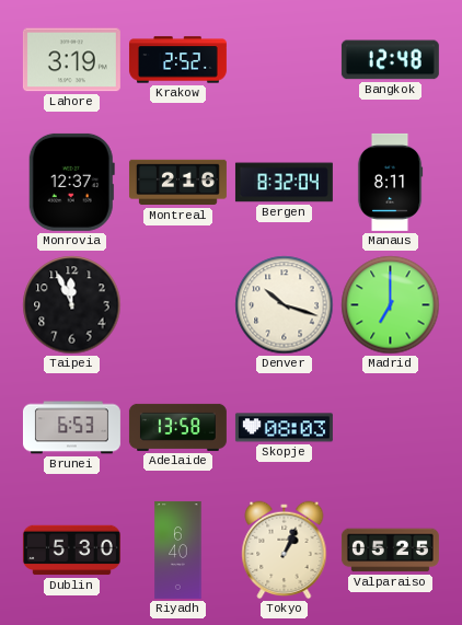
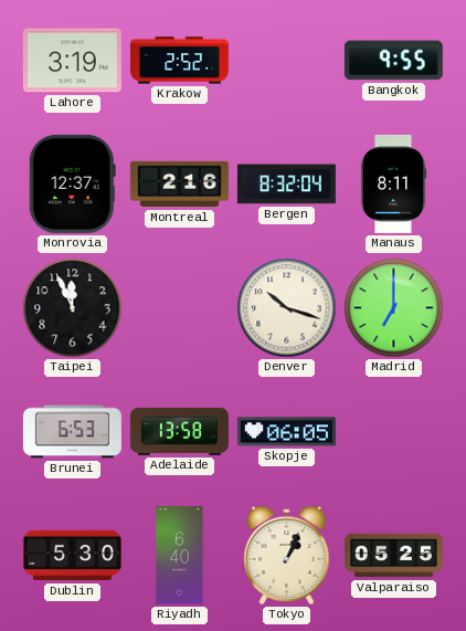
Bangkok: 12:48 -> 9:55 (393, 61)
Skopje: 08:03 -> 06:05 (286, 432)
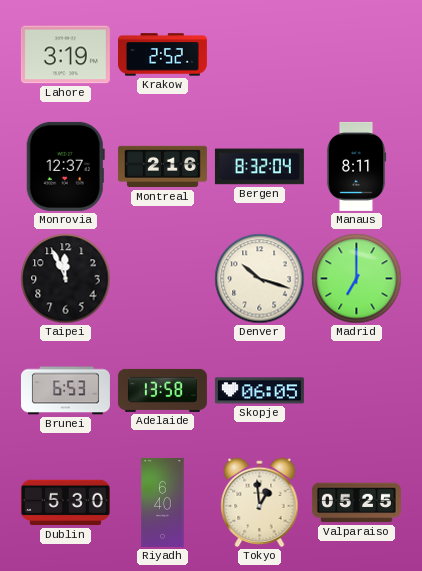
Bangkok: 9:55 -> none (393, 61)
Tokyo: 1:04 -> 12:59 (260, 503)
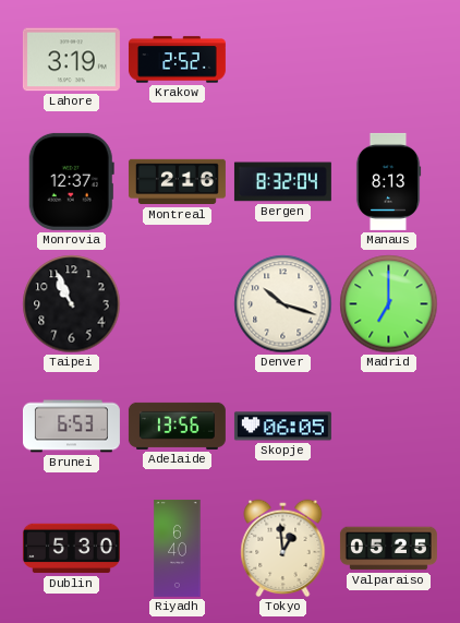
Manaus: 8:11 -> 8:13 (388, 181)
Taipei: 11:56 -> 10:56 (72, 304)
Adelaide: 13:58 -> 13:56 (177, 426)
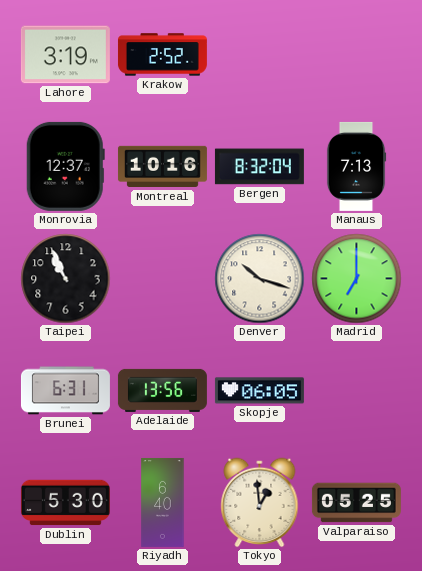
Montreal: 2:16 -> 10:16 (162, 167)
Manaus: 8:13 -> 7:13 (356, 166)
Brunei: 6:53 -> 6:31 (65, 391)
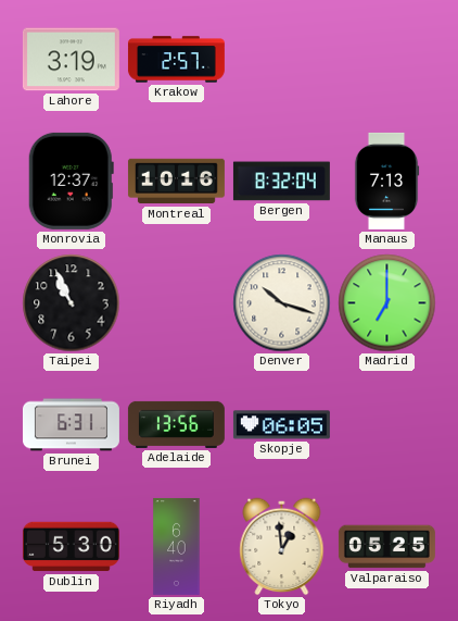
Krakow: 2:52 -> 2:57 (176, 60)
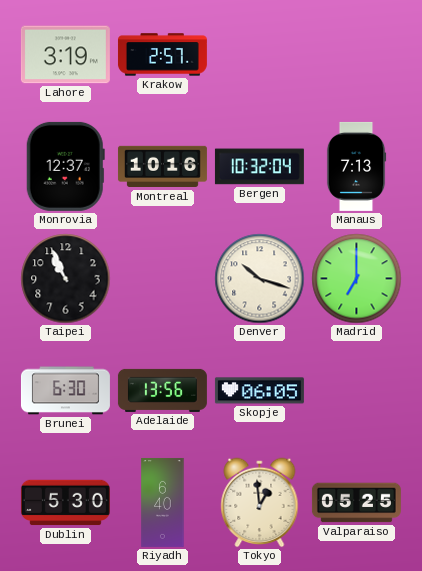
Bergen: 8:32 -> 10:32 (259, 167)
Brunei: 6:31 -> 6:30 (65, 391)
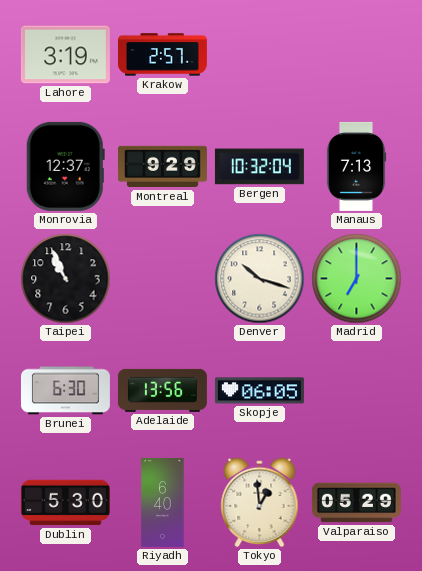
Montreal: 10:16 -> 9:29 (162, 167)
Valparaiso: 05:25 -> 05:29 (356, 503)
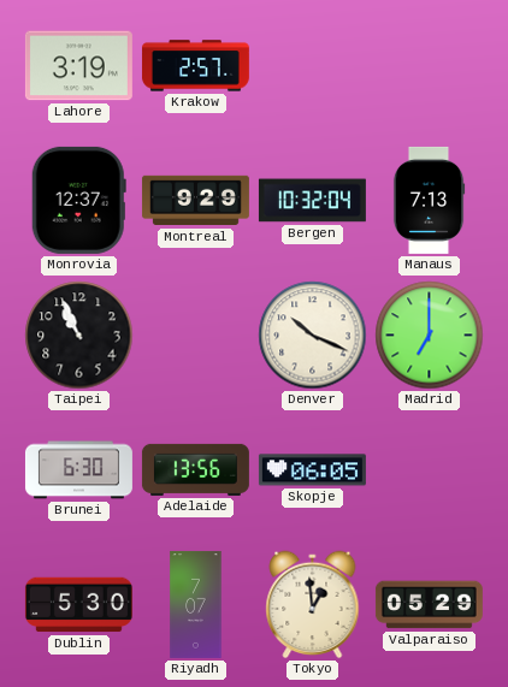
Denver: 10:18 -> 10:19 (313, 336)
Riyadh: 6:40 -> 7:07 (196, 604)
